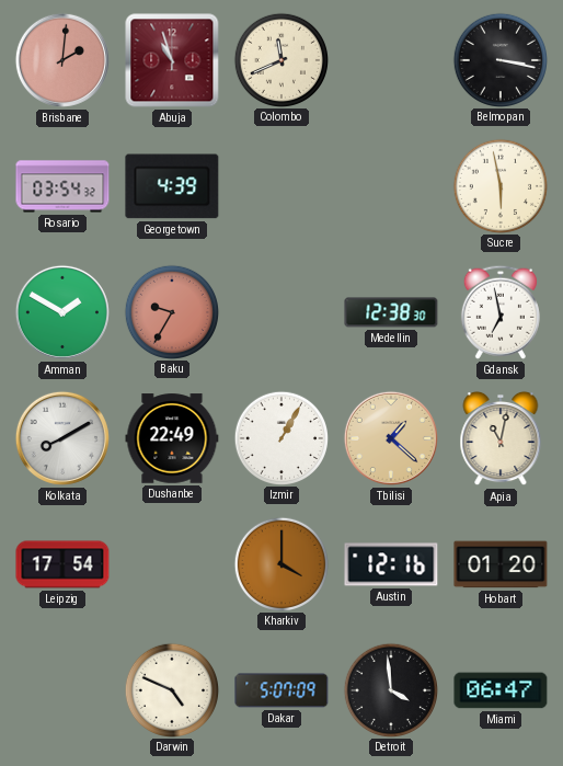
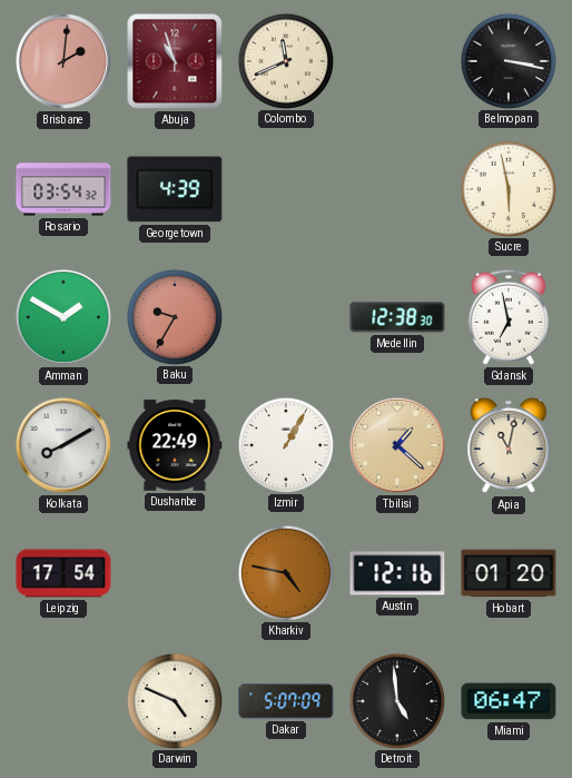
Kharkiv: 4:00 -> 4:47 (285, 572)
Detroit: 3:59 -> 4:59 (396, 700)
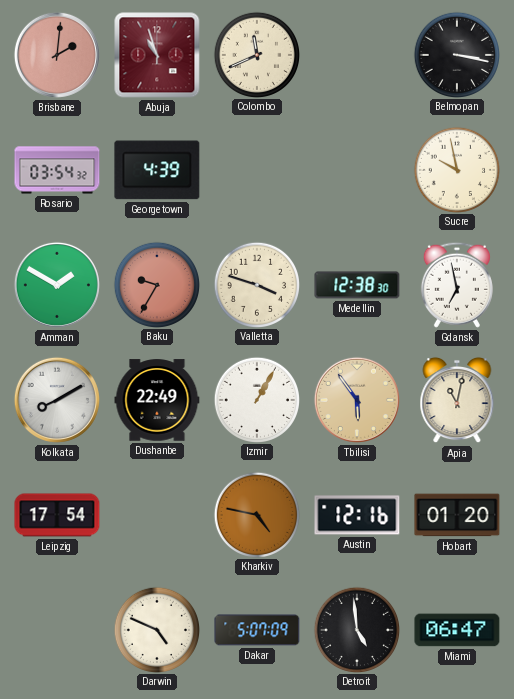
Sucre: 5:58 -> 9:58 (456, 169)
Valletta: none -> 3:48 (256, 284)
Tbilisi: 1:22 -> 5:54 (357, 400)
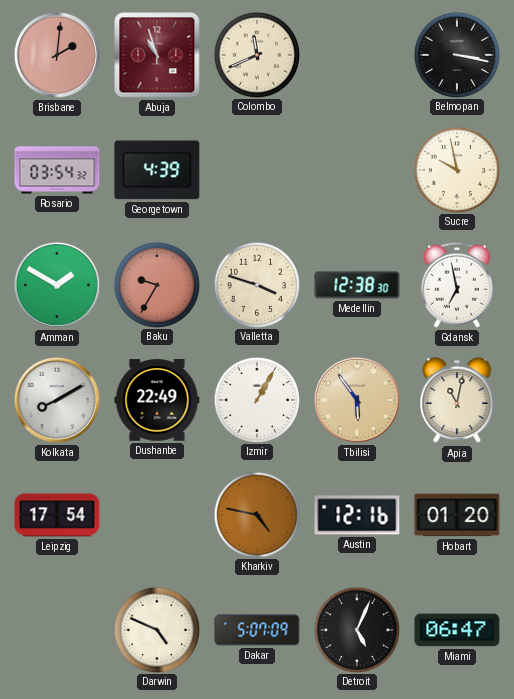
Detroit: 4:59 -> 5:04 (356, 629)
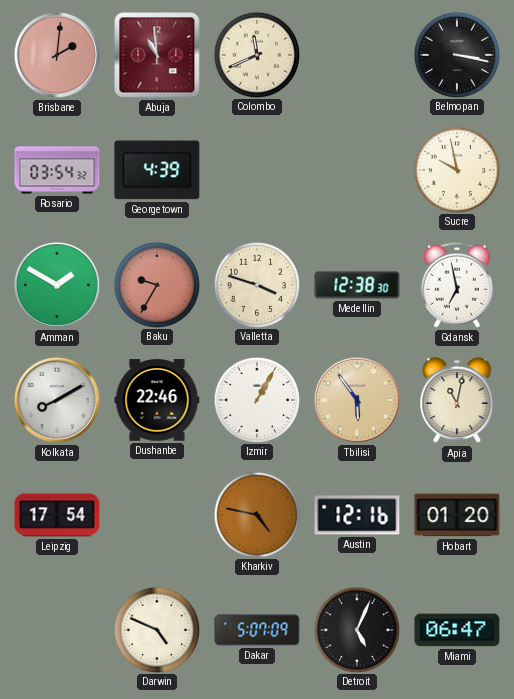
Abuja: 10:57 -> 10:59 (157, 55)
Dushanbe: 22:49 -> 22:46 (157, 400)
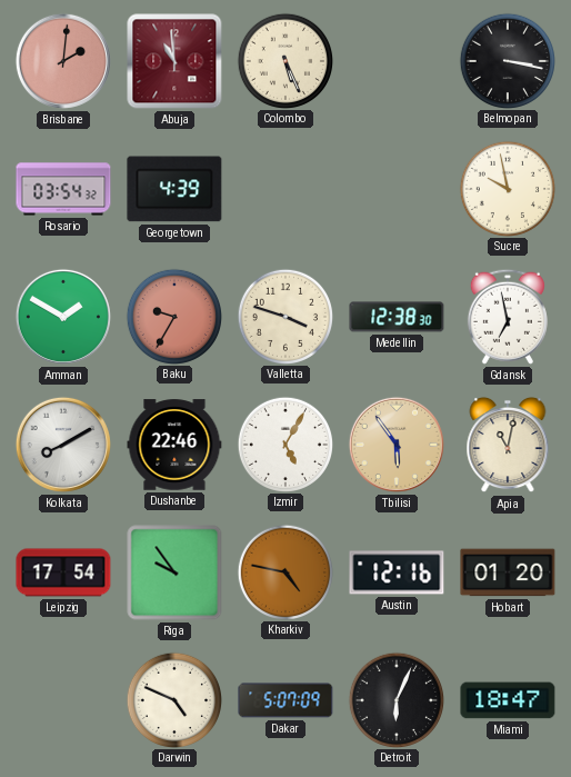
Colombo: 11:41 -> 5:26 (284, 60)
Izmir: 1:05 -> 5:05 (284, 444)
Riga: none -> 9:54 (174, 572)
Detroit: 5:04 -> 6:04 (395, 699)
Miami: 06:47 -> 18:47 (508, 700)
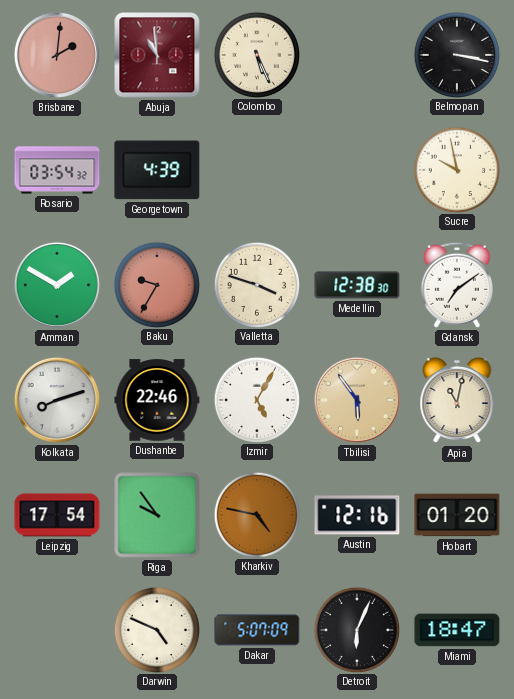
Gdansk: 6:58 -> 7:09 (457, 285)
Kolkata: 8:10 -> 8:12 (57, 400)
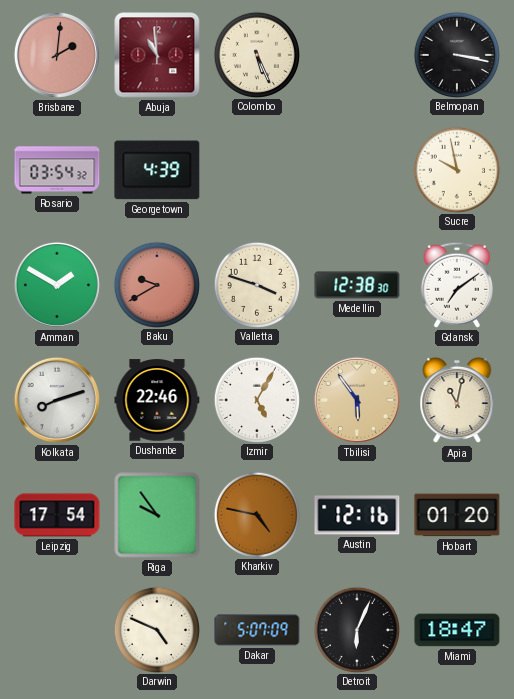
Baku: 9:35 -> 9:40 (156, 284)
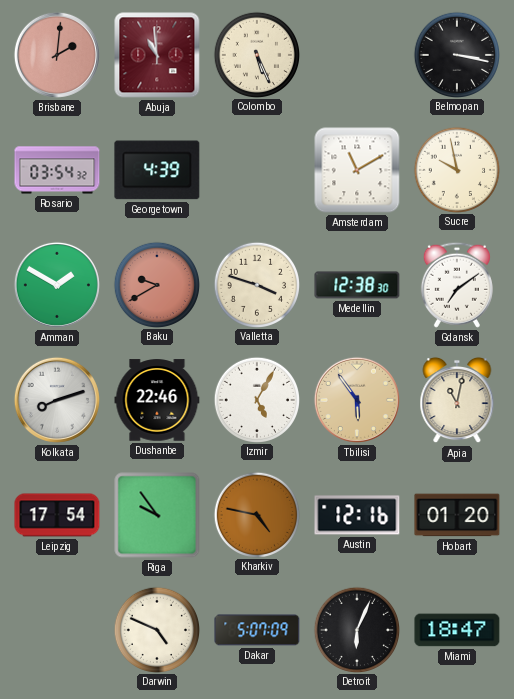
Amsterdam: none -> 11:10 (357, 170)
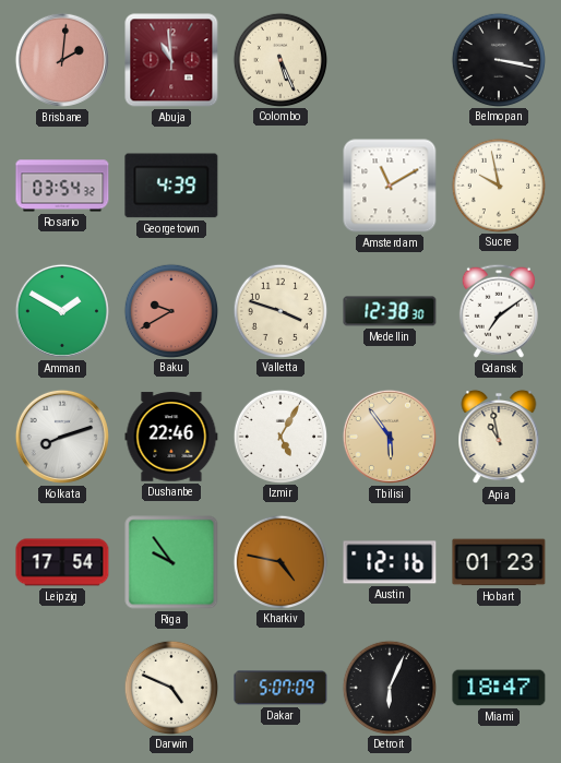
Apia: 11:02 -> 10:58 (499, 437)
Hobart: 01:20 -> 01:23 (499, 562)
